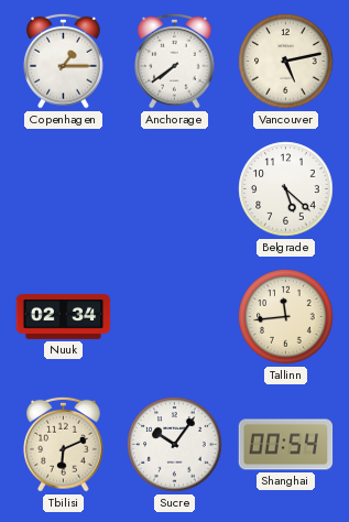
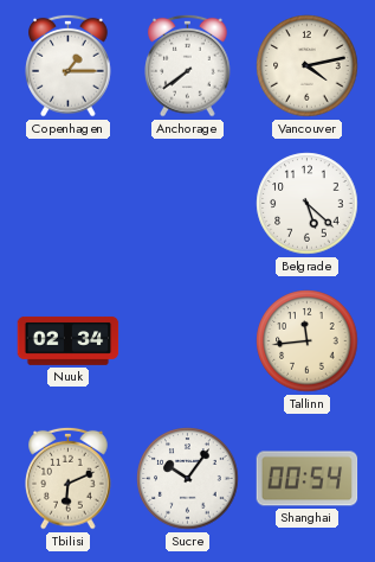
Vancouver: 5:13 -> 4:13 (308, 66)
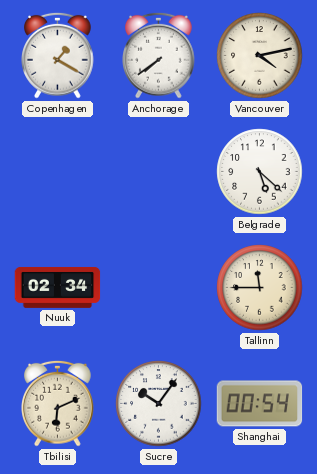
Copenhagen: 1:15 -> 1:20 (58, 55)
Tallinn: 11:44 -> 11:45 (260, 288)
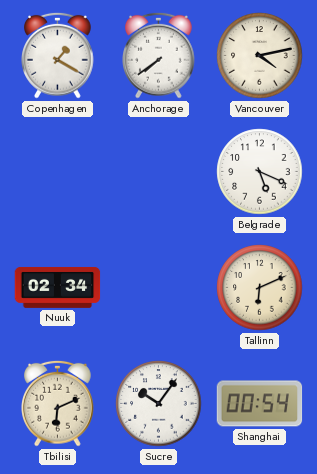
Belgrade: 5:22 -> 5:19 (260, 172)
Tallinn: 11:45 -> 6:11 (260, 288)
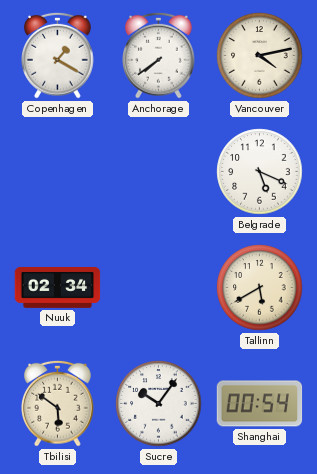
Tallinn: 6:11 -> 5:40 (260, 288)
Tbilisi: 6:11 -> 5:51 (58, 403)
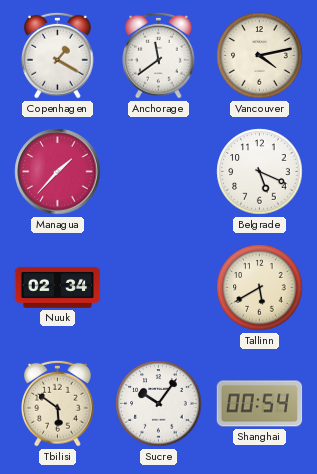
Anchorage: 7:39 -> 11:39 (159, 55)
Managua: none -> 1:37 (58, 172)
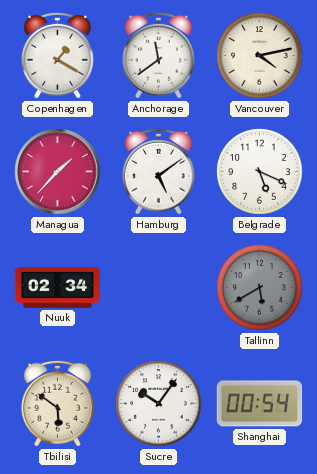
Hamburg: none -> 5:09 (159, 171)
Tallinn dial: cream -> grey (260, 288)
